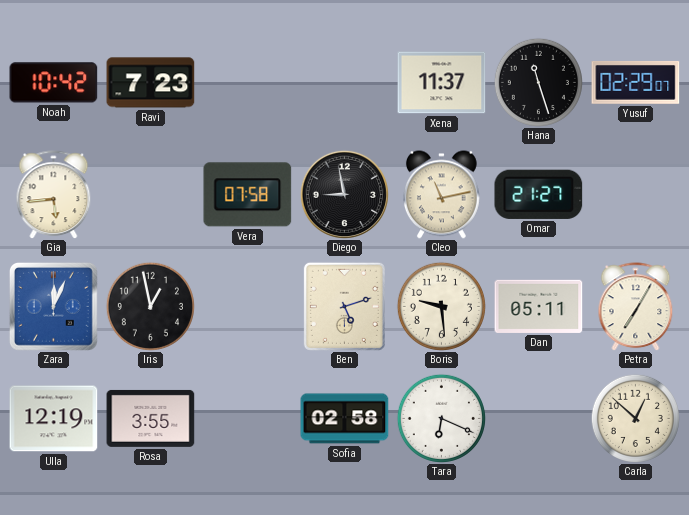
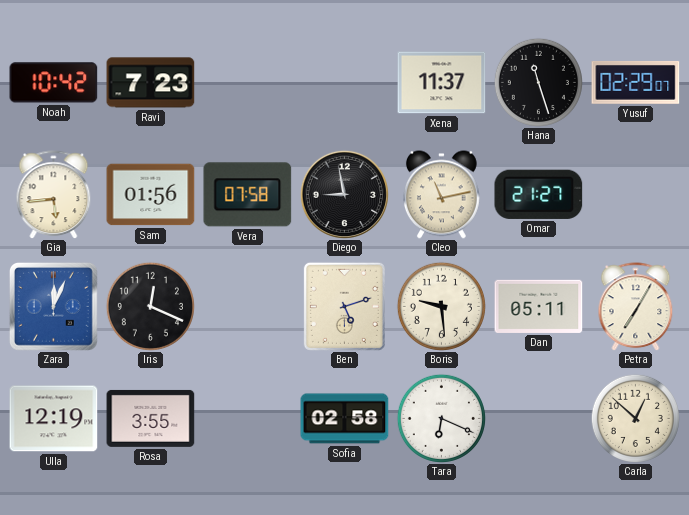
Sam: none -> 01:56 (151, 195)
Iris: 12:58 -> 12:19 (150, 306)
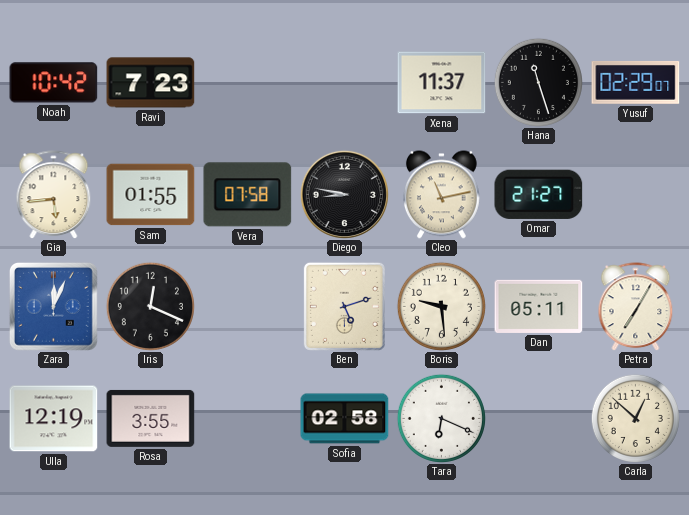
Sam: 01:56 -> 01:55 (151, 195)
Diego: 8:58 -> 8:47 (344, 194)
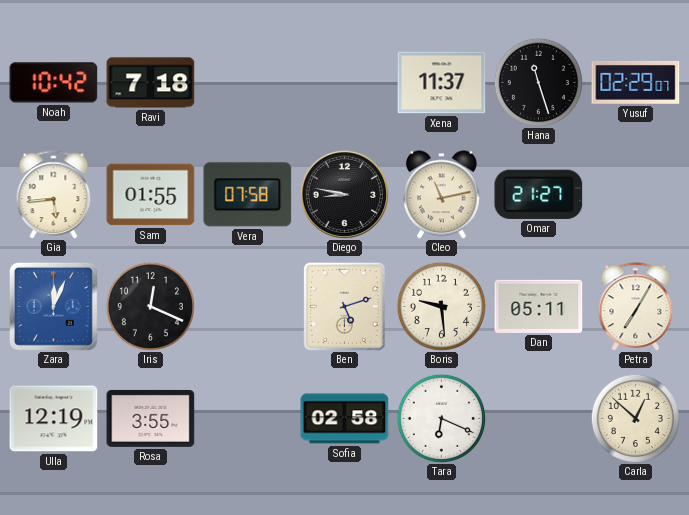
Ravi: 7:23 -> 7:18 (151, 83)
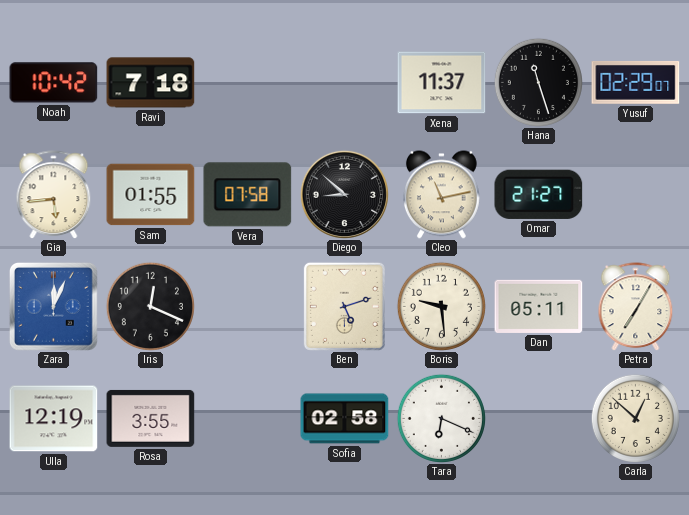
Diego: 8:47 -> 8:52 (344, 194)
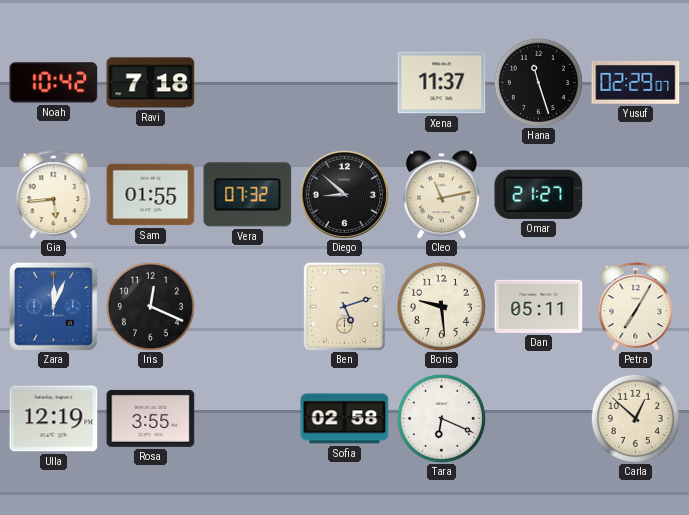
Vera: 07:58 -> 07:32 (248, 195)
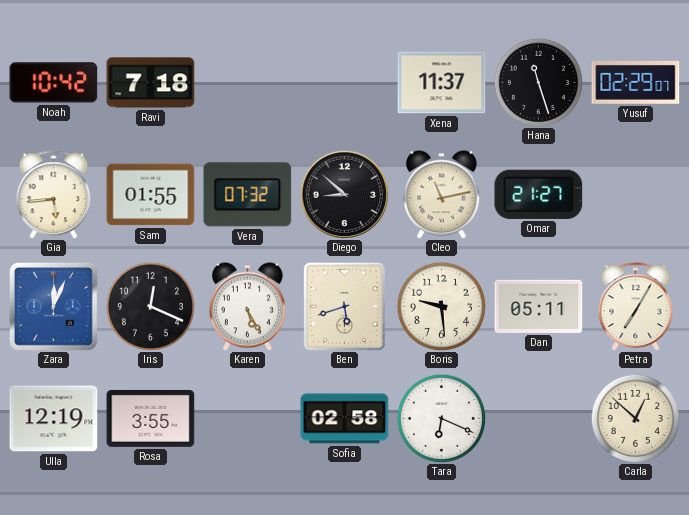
Karen: none -> 5:25 (247, 307)
Ben: 5:12 -> 5:42 (344, 306)
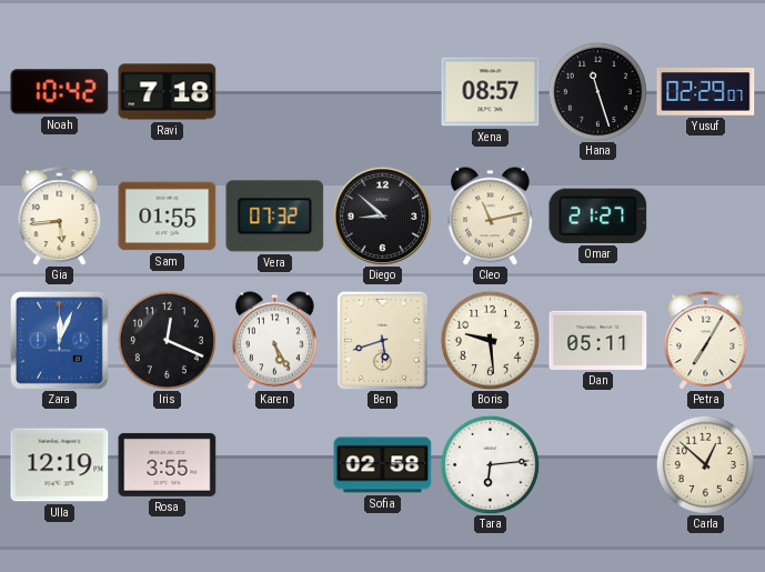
Xena: 11:37 -> 08:57 (491, 92)
Tara: 6:19 -> 6:14 (490, 464)
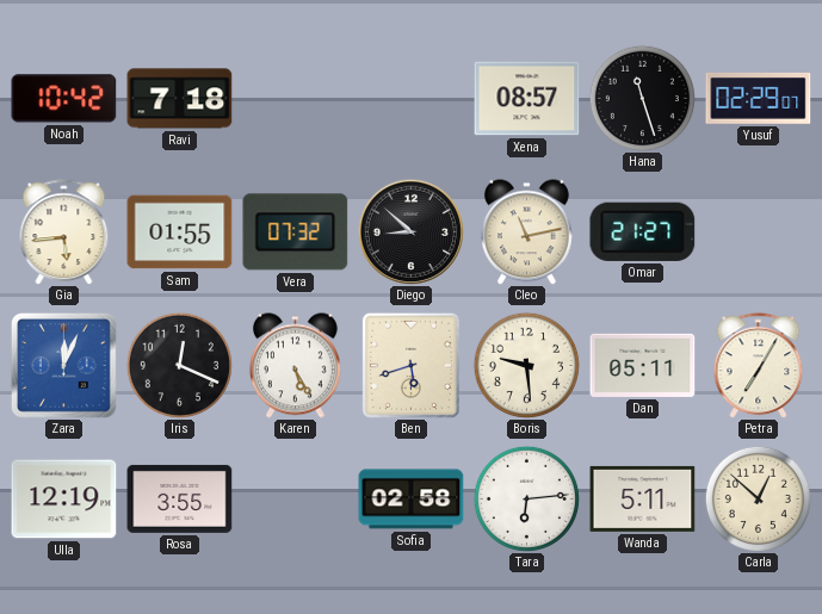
Wanda: none -> 5:11 (643, 498)
